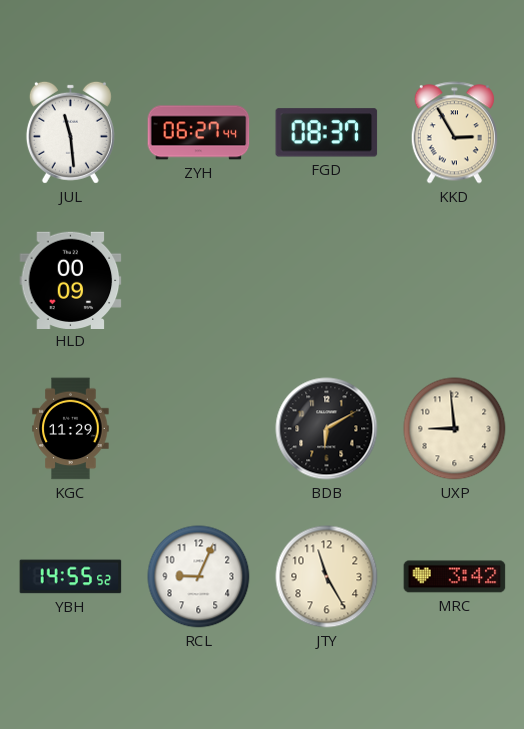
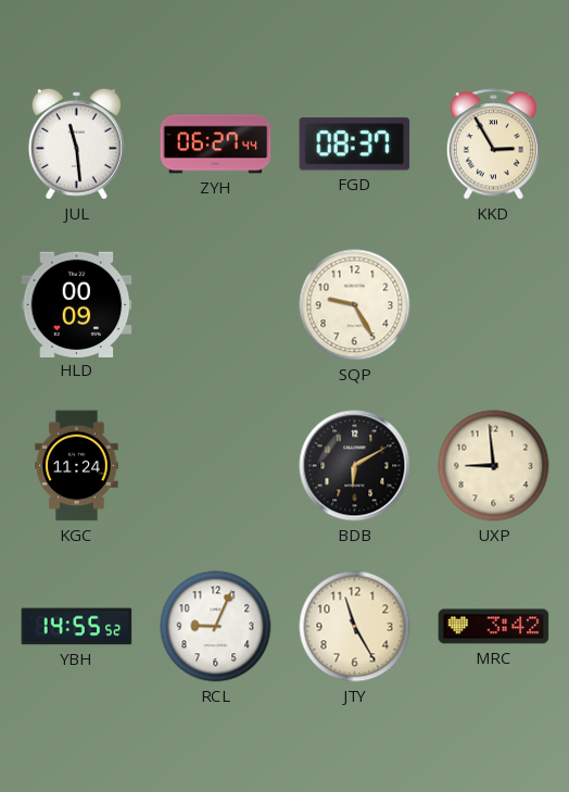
SQP: none -> 9:25 (355, 305)
KGC: 11:29 -> 11:24 (77, 466)
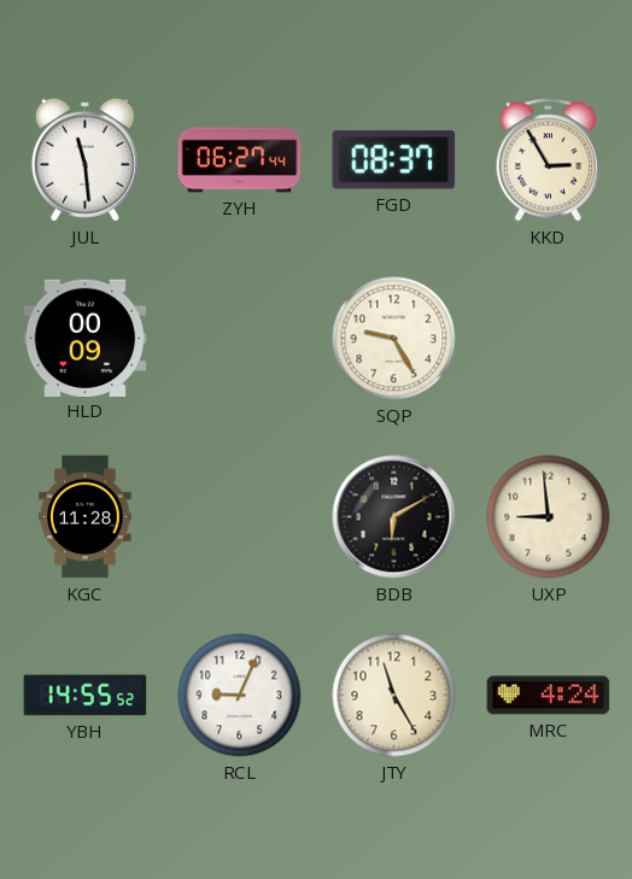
KGC: 11:24 -> 11:28 (86, 517)
MRC: 3:42 -> 4:24 (549, 696)
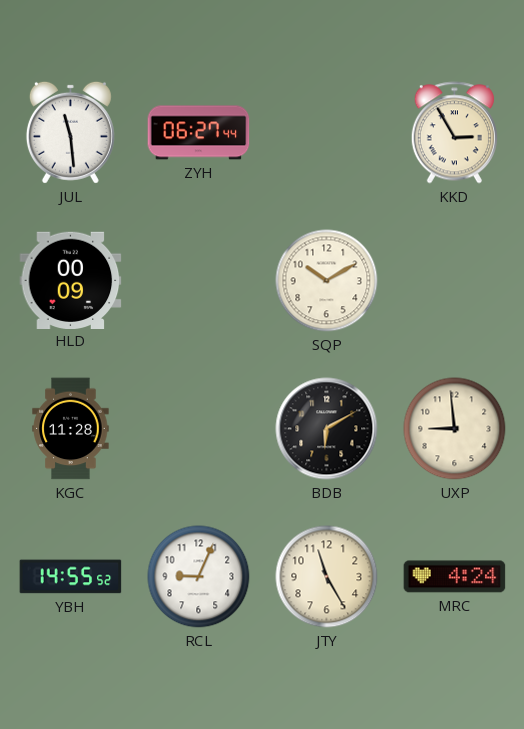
FGD: 08:37 -> none (394, 160)
SQP: 9:25 -> 10:10 (327, 281)
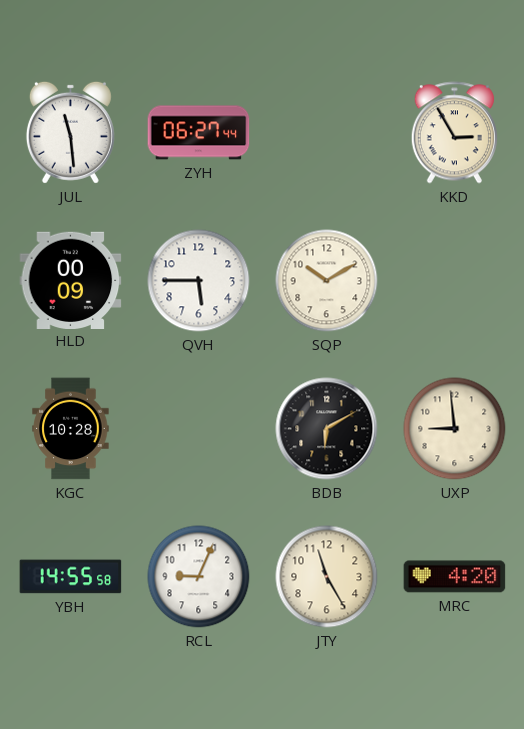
QVH: none -> 5:45 (199, 281)
KGC: 11:28 -> 10:28 (71, 429)
YBH: 14:55:52 -> 14:55:58 (71, 577)
MRC: 4:24 -> 4:20 (455, 577)
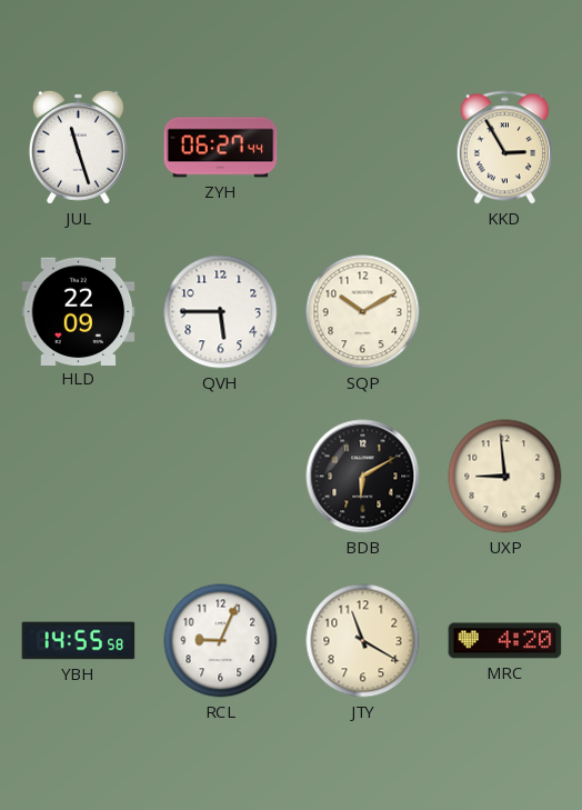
JUL: 11:29 -> 11:27 (78, 147)
HLD: 00:09 -> 22:09 (79, 311)
KGC: 10:28 -> none (71, 429)
JTY: 11:25 -> 11:20 (363, 641)
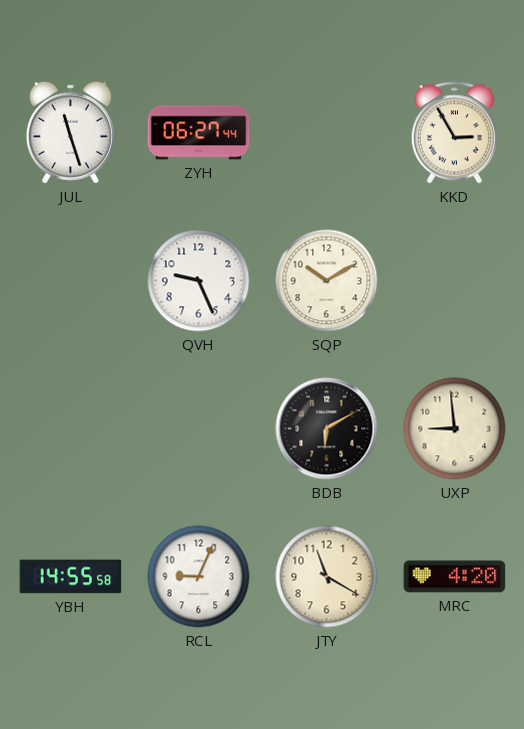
HLD: 22:09 -> none (79, 311)
QVH: 5:45 -> 9:26 (199, 281)
